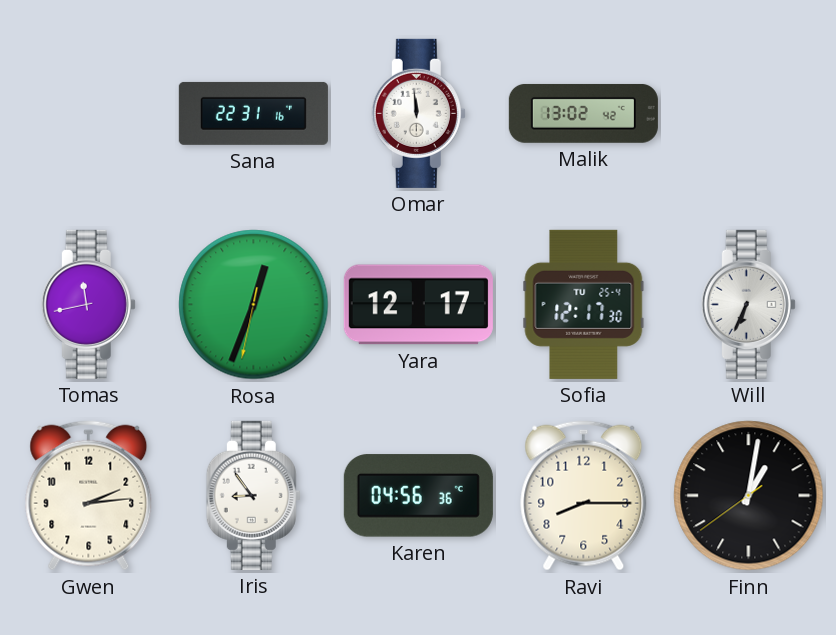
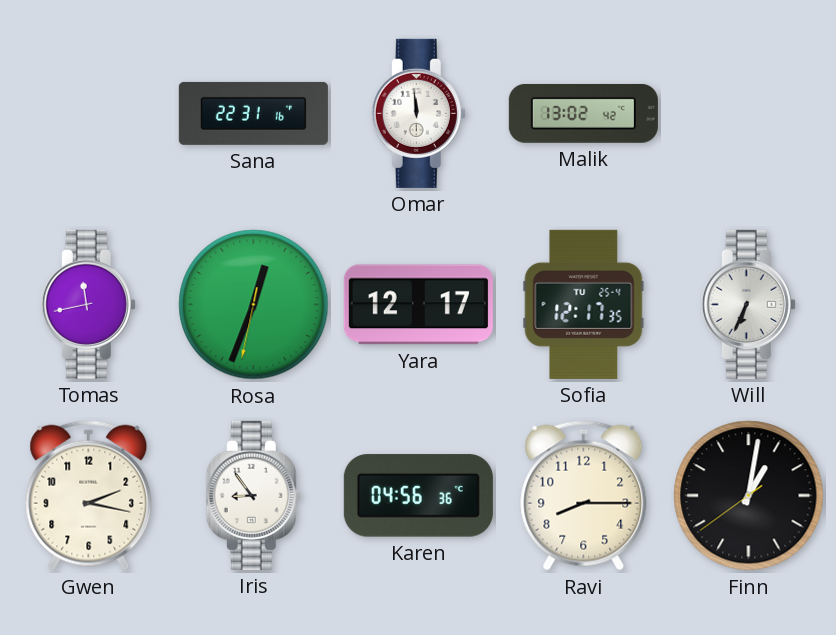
Sofia: 12:17:30 -> 12:17:35 (584, 304)
Gwen: 2:14 -> 2:17 (89, 496)
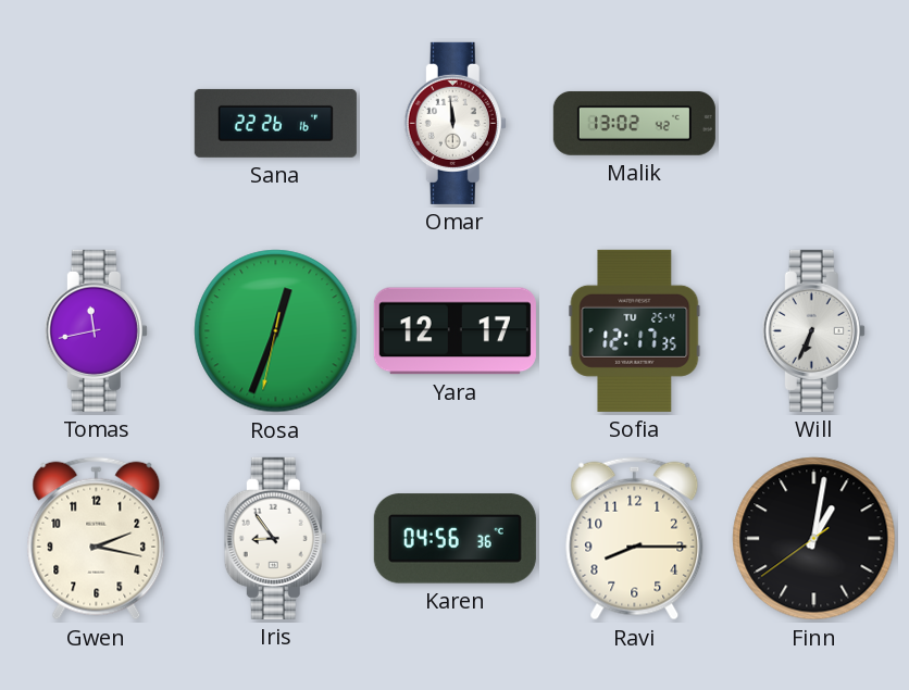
Sana: 22:31 -> 22:26 (275, 123)
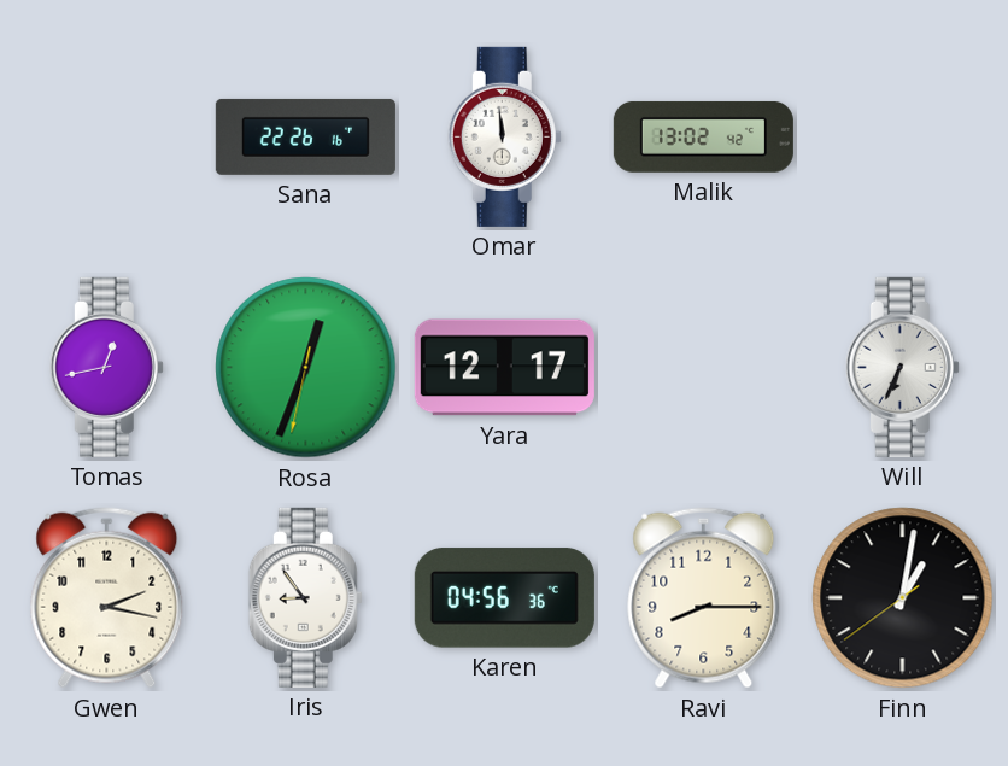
Tomas: 11:43 -> 12:43 (106, 367)
Sofia: 12:17 -> none (635, 330)
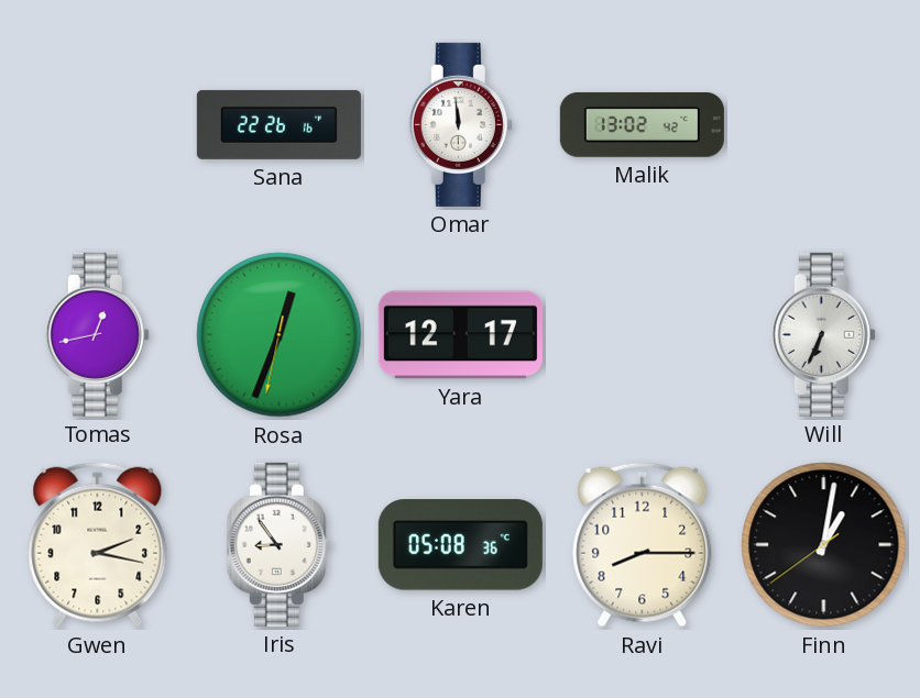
Karen: 04:56 -> 05:08 (460, 545)
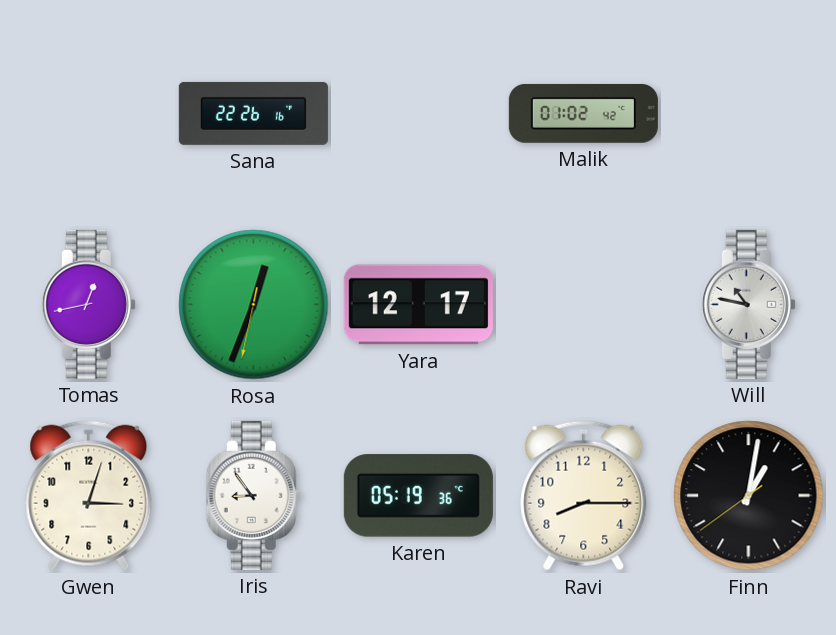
Omar: 11:59 -> none (460, 124)
Malik: 13:02 -> 01:02 (583, 113)
Will: 6:34 -> 10:47 (748, 304)
Gwen: 2:17 -> 3:03 (89, 496)
Karen: 05:08 -> 05:19 (418, 496)
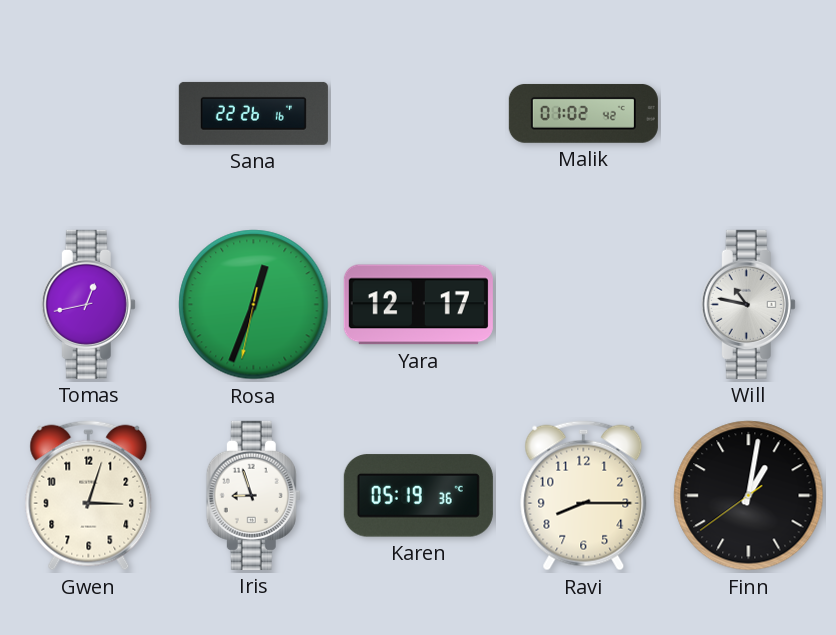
Iris: 8:54 -> 8:57 (253, 495)
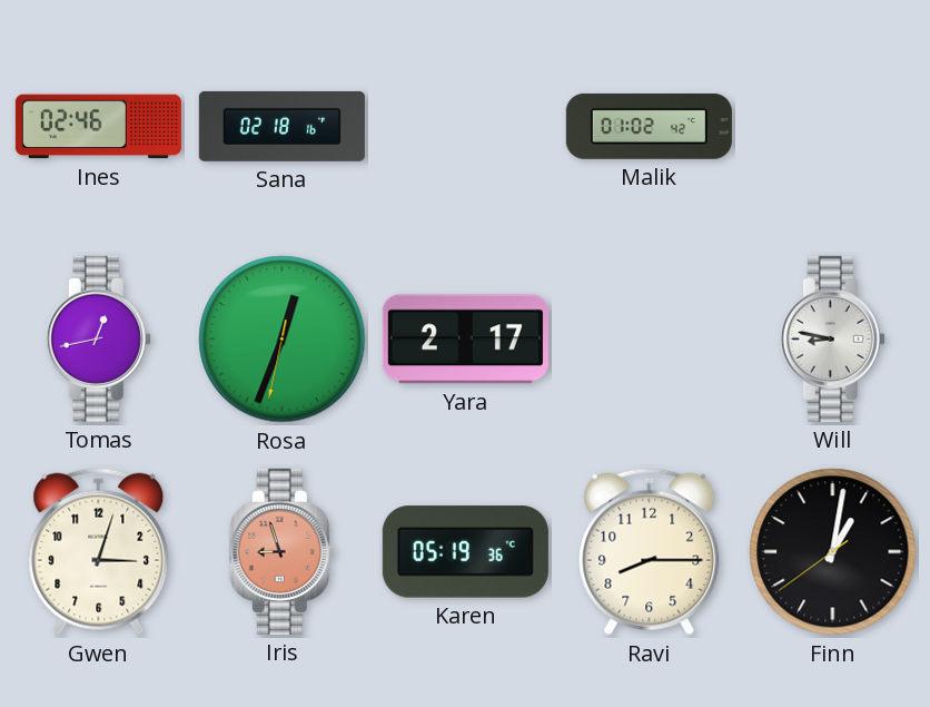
Ines: none -> 02:46 (98, 127)
Sana: 22:26 -> 02:18 (281, 126)
Yara: 12:17 -> 2:17 (465, 340)
Will: 10:47 -> 8:47 (832, 338)
Iris dial: white -> salmon (281, 551)
